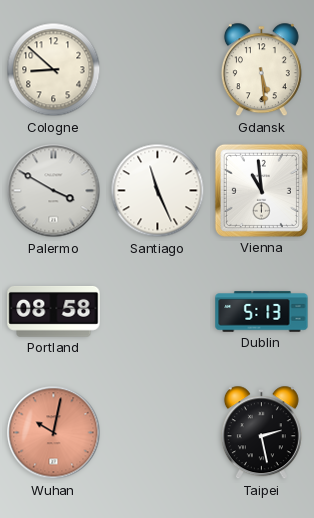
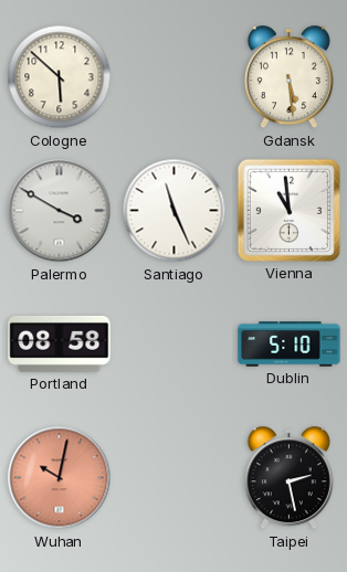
Cologne: 8:52 -> 5:52 (60, 77)
Dublin: 5:13 -> 5:10 (290, 345)
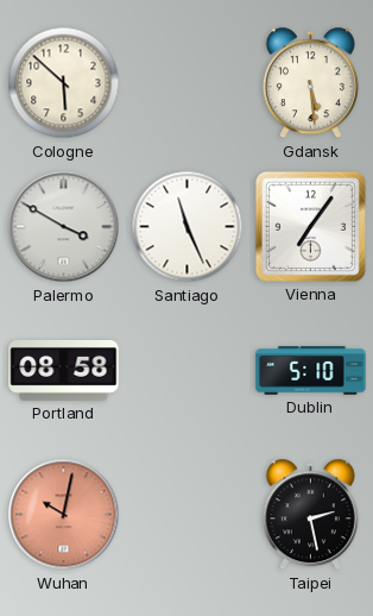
Vienna: 10:59 -> 7:06 (310, 226)
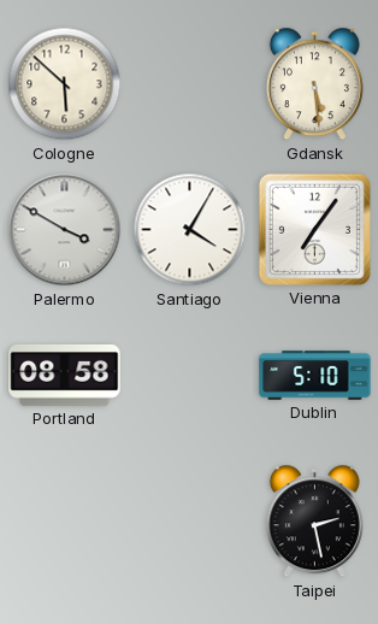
Santiago: 11:26 -> 4:05 (190, 230)
Wuhan: 10:02 -> none (64, 515)
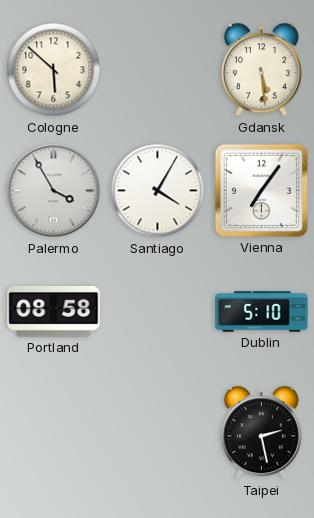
Palermo: 3:50 -> 3:55 (54, 191)
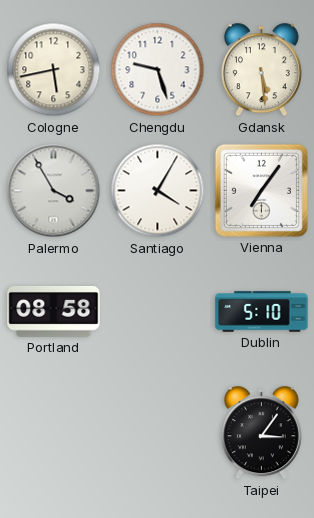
Cologne: 5:52 -> 5:43 (54, 70)
Chengdu: none -> 9:27 (158, 70)
Taipei: 2:28 -> 3:06 (261, 433)
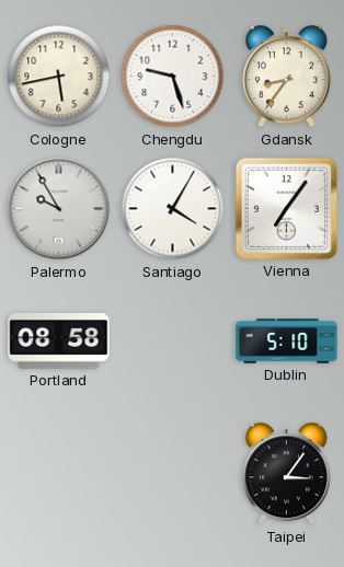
Gdansk: 5:29 -> 8:36 (286, 77)
Palermo: 3:55 -> 9:55 (59, 209)
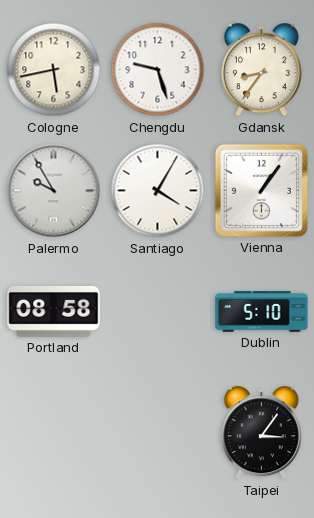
Vienna: 7:06 -> 1:06 (261, 190)
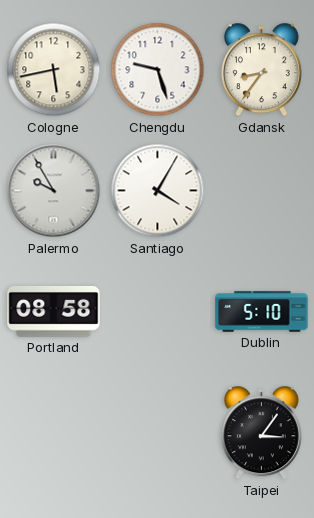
Vienna: 1:06 -> none (261, 190)
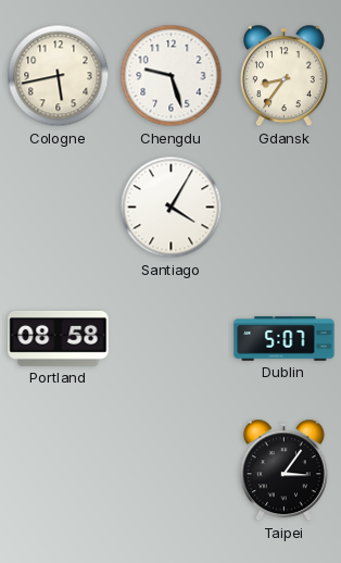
Palermo: 9:55 -> none (54, 191)
Dublin: 5:10 -> 5:07 (285, 339)
